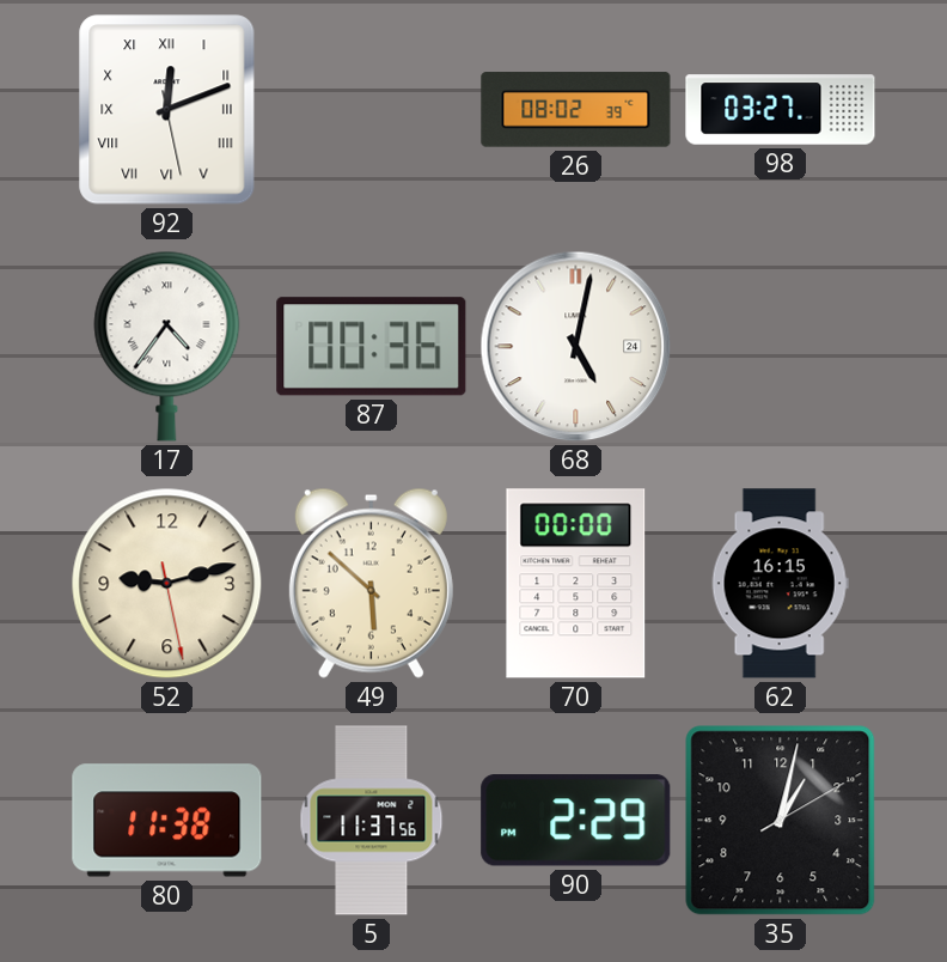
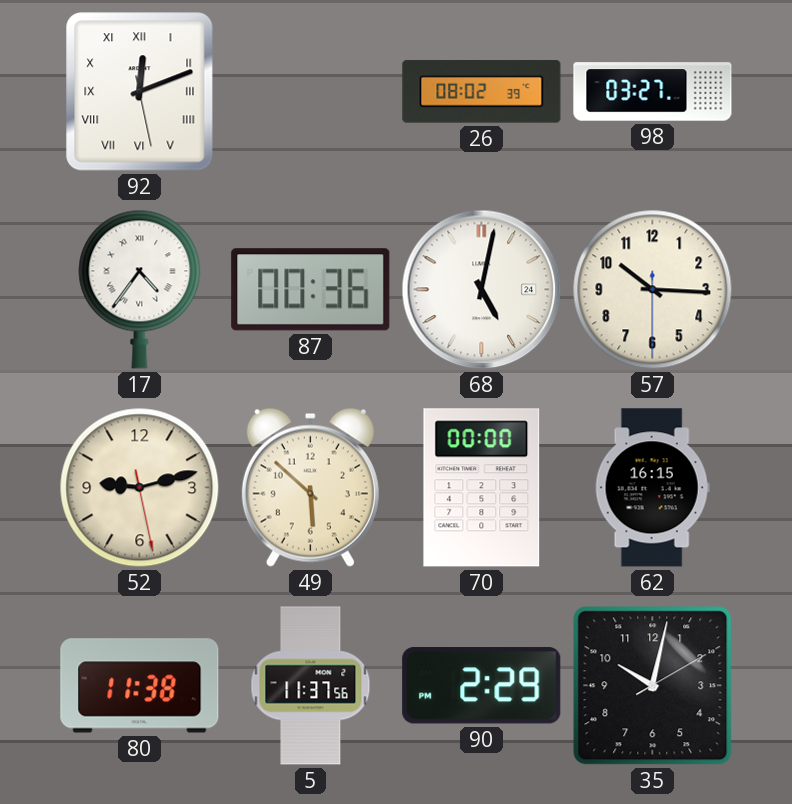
57: none -> 10:15 (653, 290)
35: 1:02 -> 10:02 (653, 686)
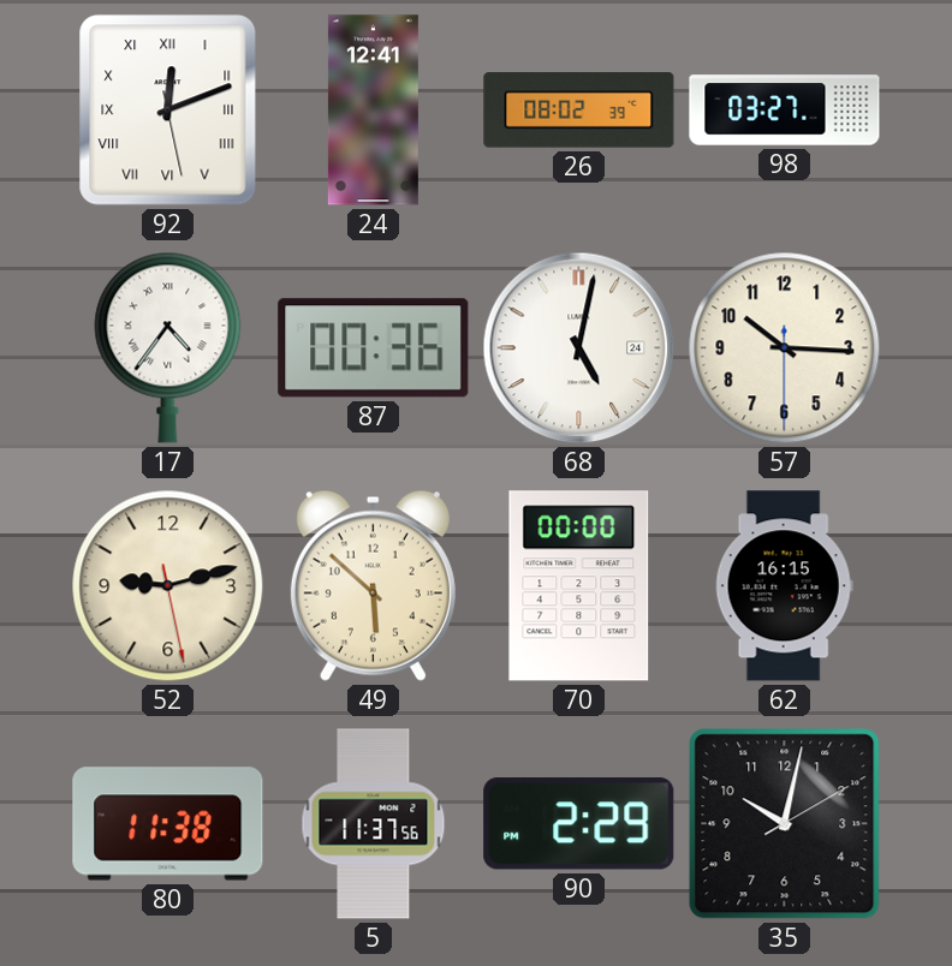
24: none -> 12:41 (373, 111)
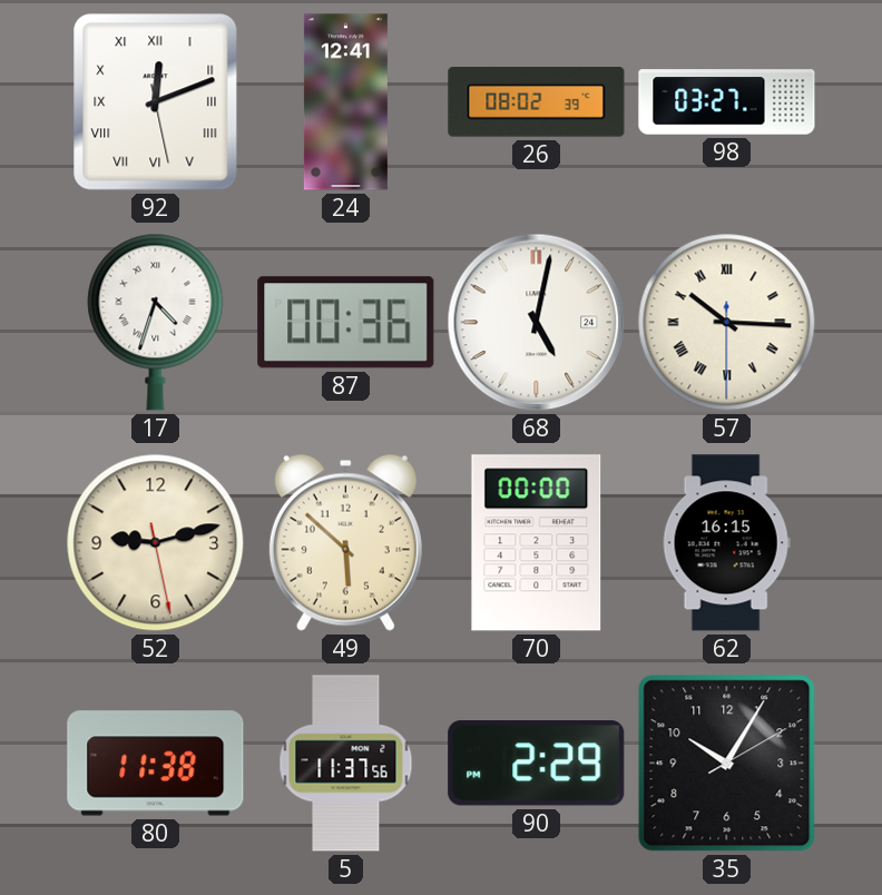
17: 4:36 -> 4:33 (156, 322)
57 numerals: Arabic -> Roman (727, 323)
35: 10:02 -> 10:05 (727, 764)
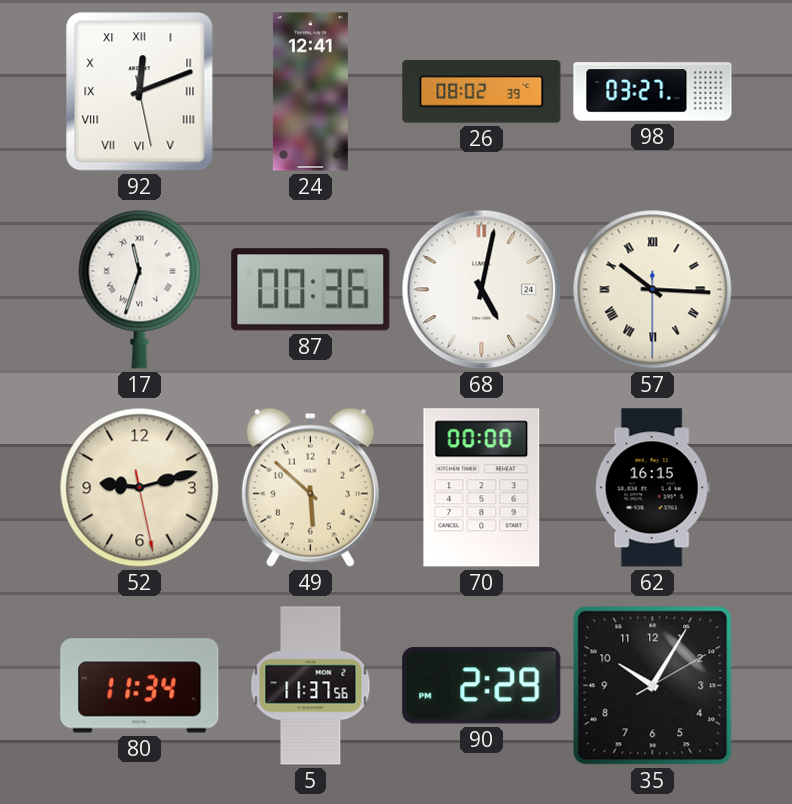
17: 4:33 -> 11:33 (140, 289)
80: 11:38 -> 11:34 (140, 686)
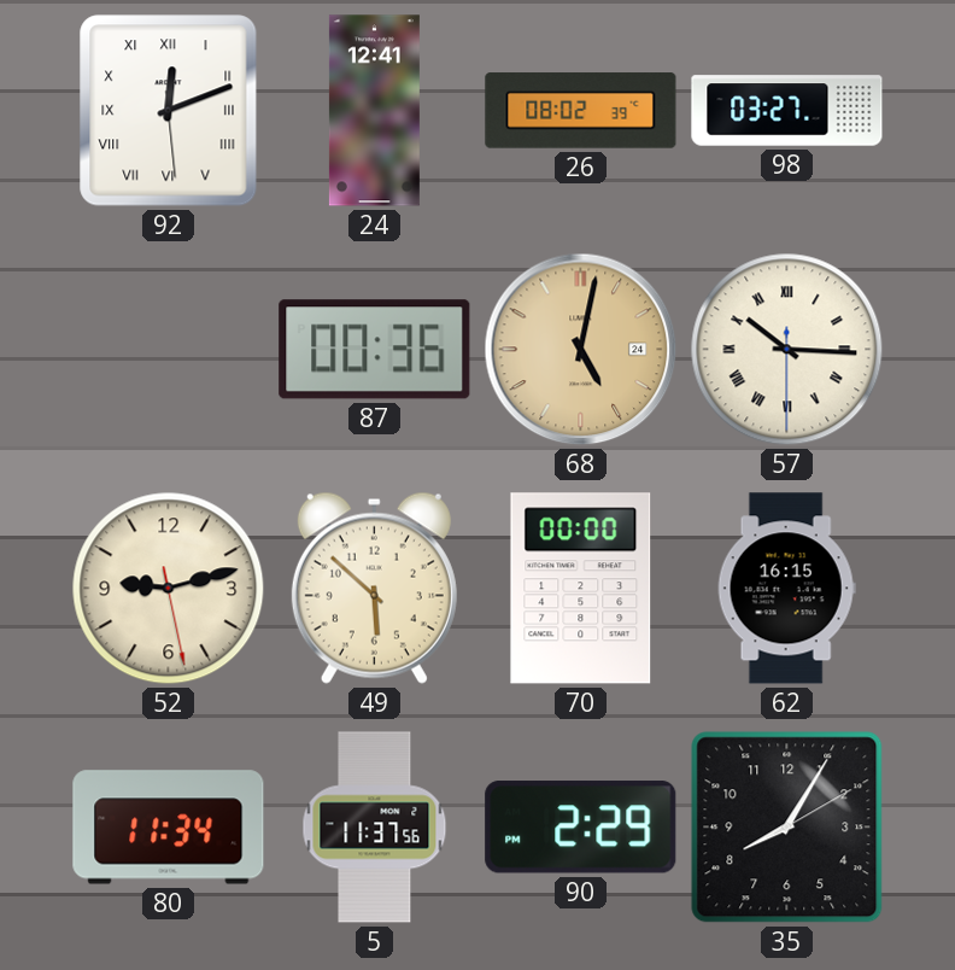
92: 12:11:28 -> 12:11:29 (169, 111)
17: 11:33 -> none (140, 289)
68 dial: white -> champagne (581, 350)
35: 10:05 -> 8:05 (787, 828)
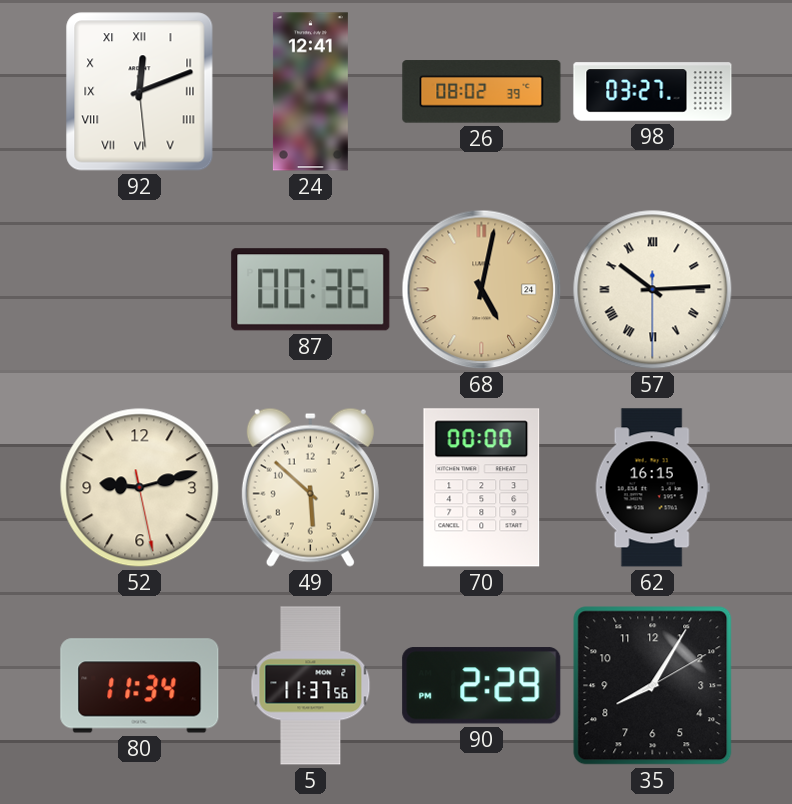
57: 10:15 -> 10:14 (653, 290)
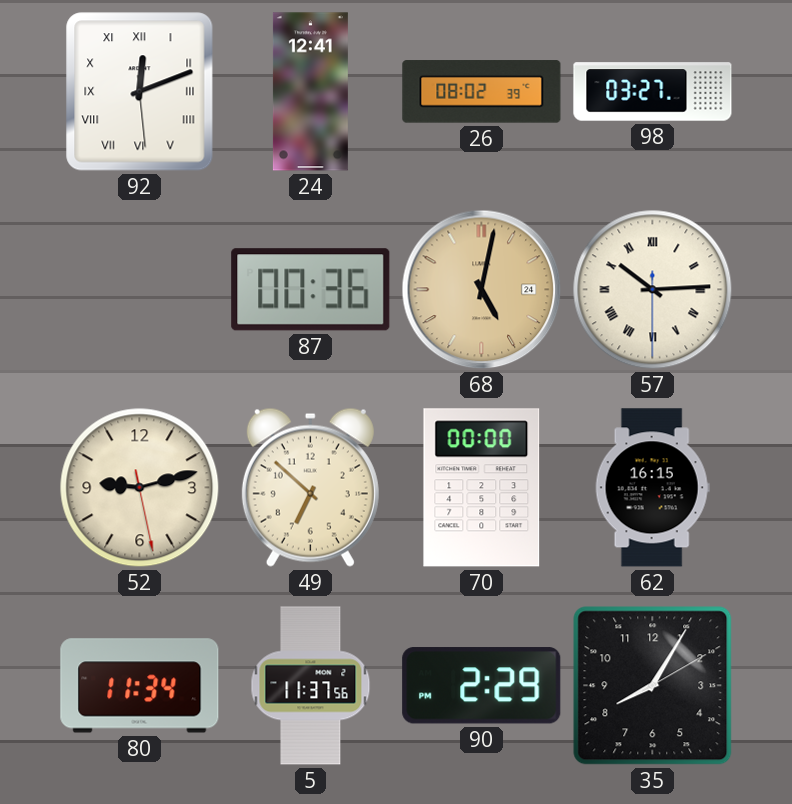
49: 5:52 -> 6:52 (310, 487)
